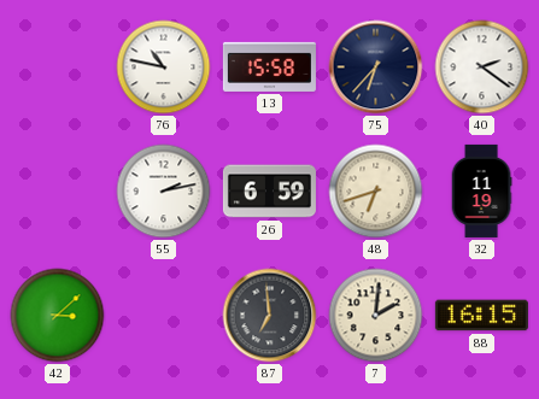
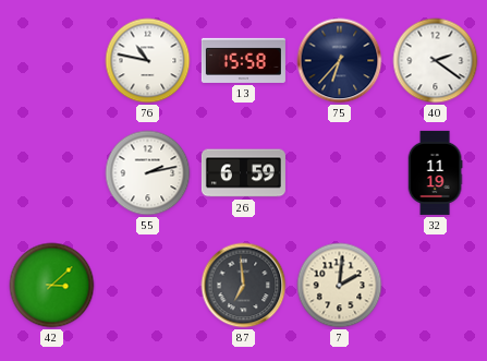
48: 6:42 -> none (376, 192)
88: 16:15 -> none (481, 316)
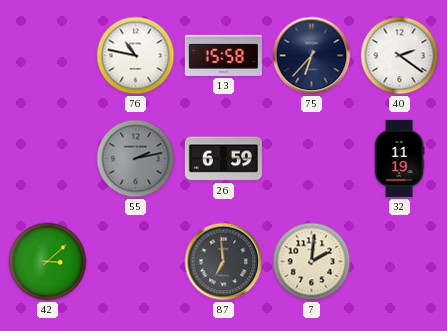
55 dial: white -> grey (136, 159)
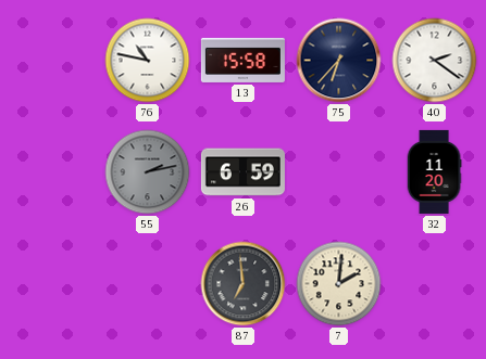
32: 11:19 -> 11:20 (434, 171)
42: 3:08 -> none (48, 262)
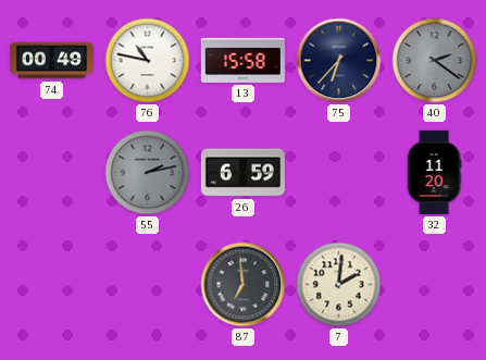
74: none -> 00:49 (51, 61)
40 dial: white -> grey (435, 61)
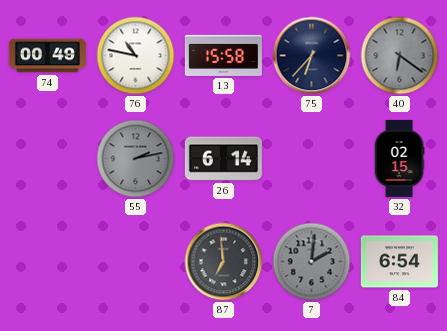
40: 2:21 -> 6:21 (400, 56)
26: 6:59 -> 6:14 (223, 159)
32: 11:20 -> 02:15 (399, 158)
7 dial: cream -> grey (312, 262)
84: none -> 6:54 (399, 262)
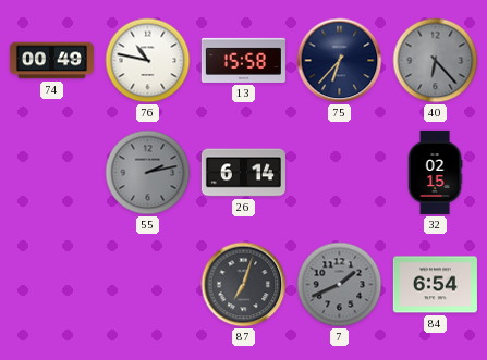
40: 6:21 -> 6:23 (436, 61)
87: 6:59 -> 7:03 (244, 285)
7: 2:01 -> 1:41 (340, 285)
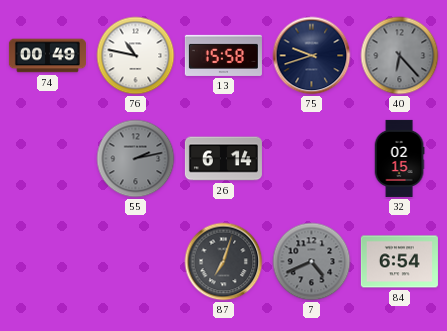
75: 6:37 -> 9:42 (312, 56)
7: 1:41 -> 4:41 (312, 262)
